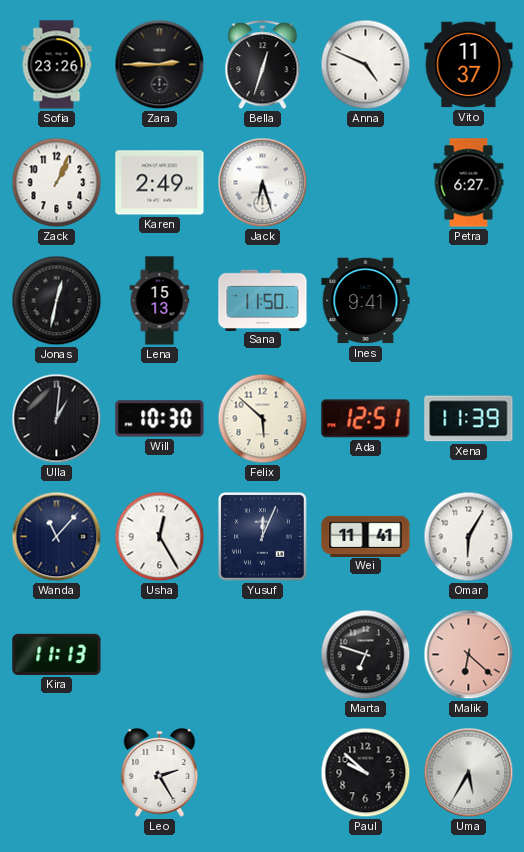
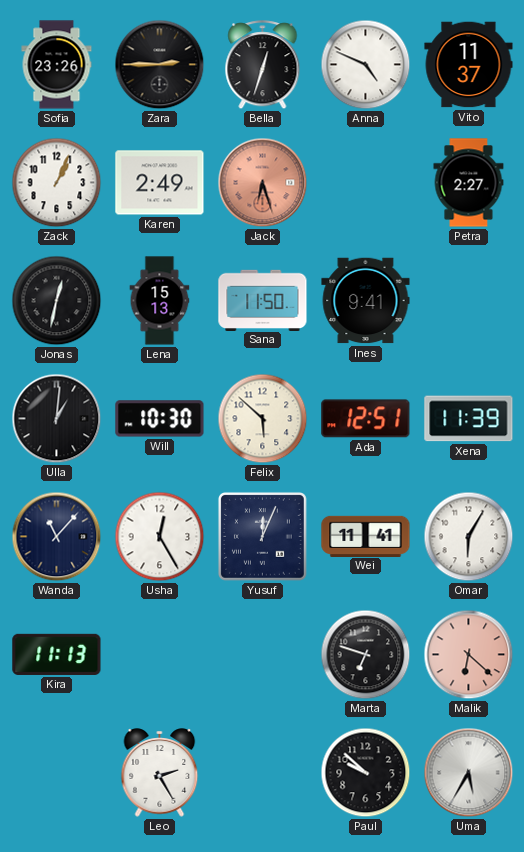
Jack dial: white -> salmon (263, 183)
Petra: 6:27 -> 2:27 (469, 183)
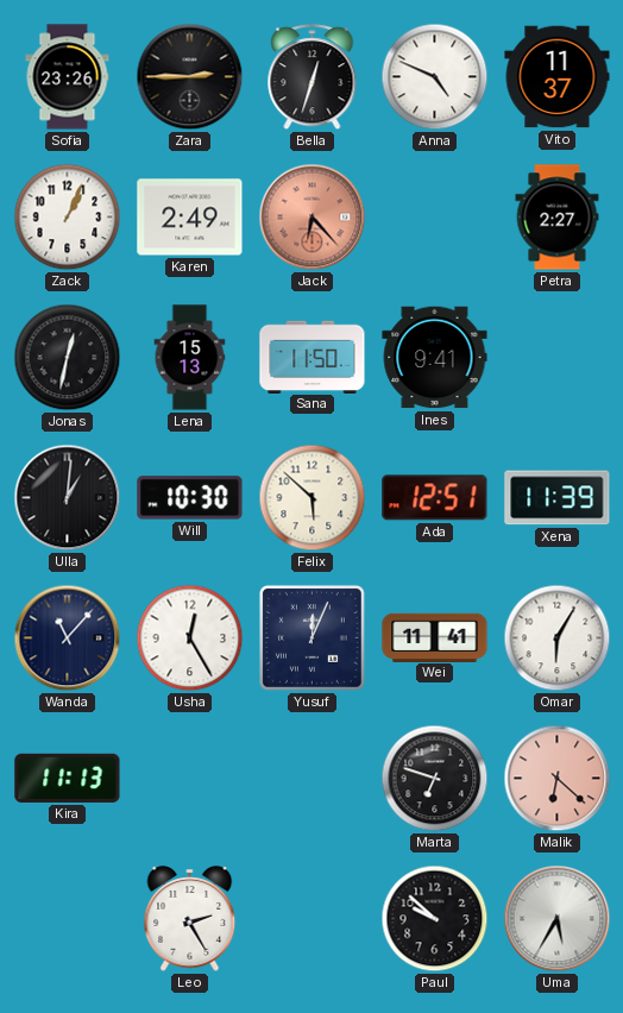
Jack: 6:27 -> 6:23 (313, 218)
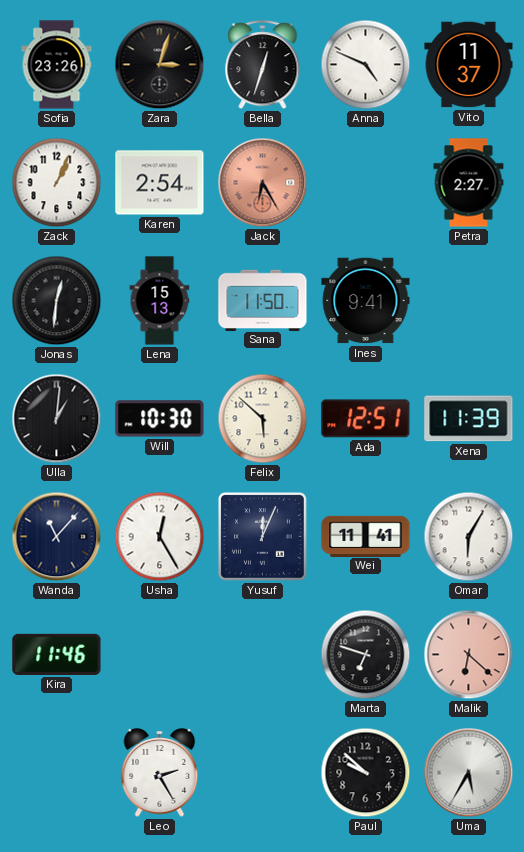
Zara: 2:45 -> 3:03 (160, 65)
Karen: 2:49 -> 2:54 (160, 183)
Jack: 6:23 -> 6:25 (263, 183)
Jonas: 12:32 -> 12:31 (57, 301)
Kira: 11:13 -> 11:46 (57, 654)
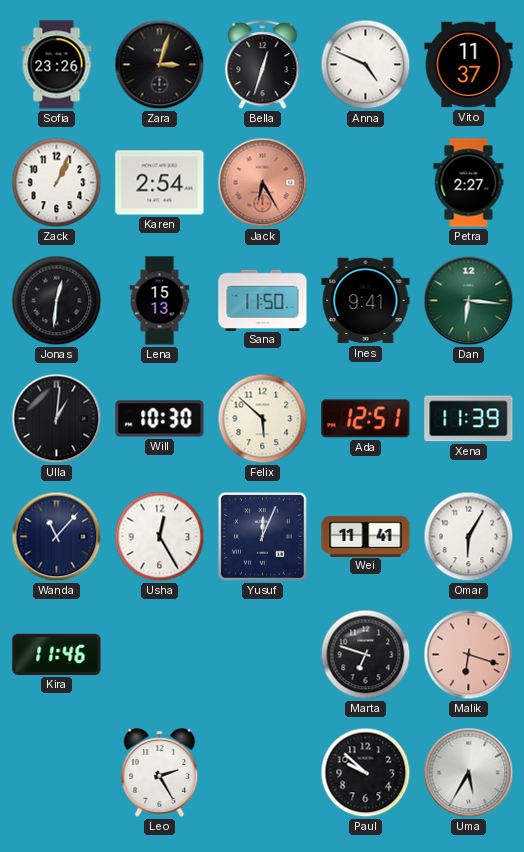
Dan: none -> 6:16 (469, 301)
Malik: 6:22 -> 6:18 (469, 655)
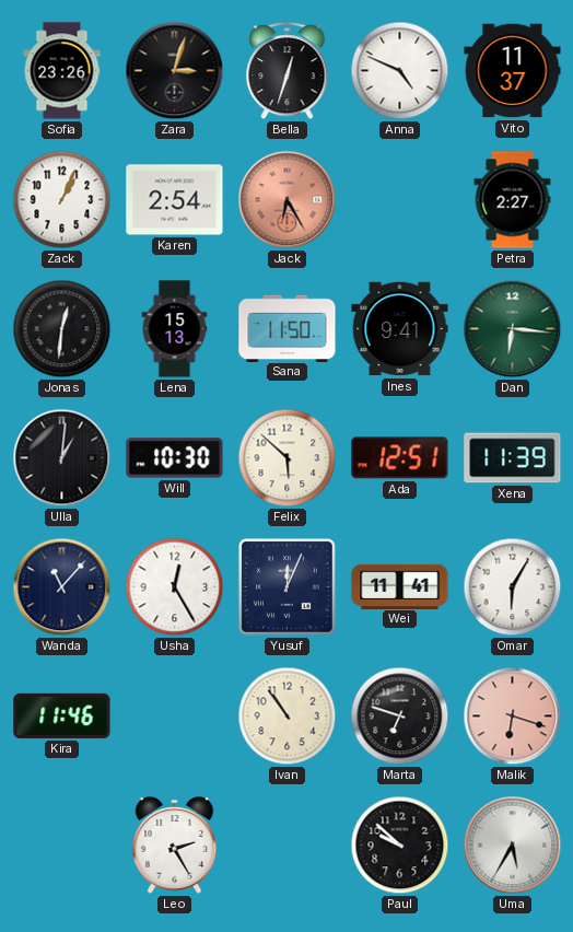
Ivan: none -> 10:54 (288, 717)
